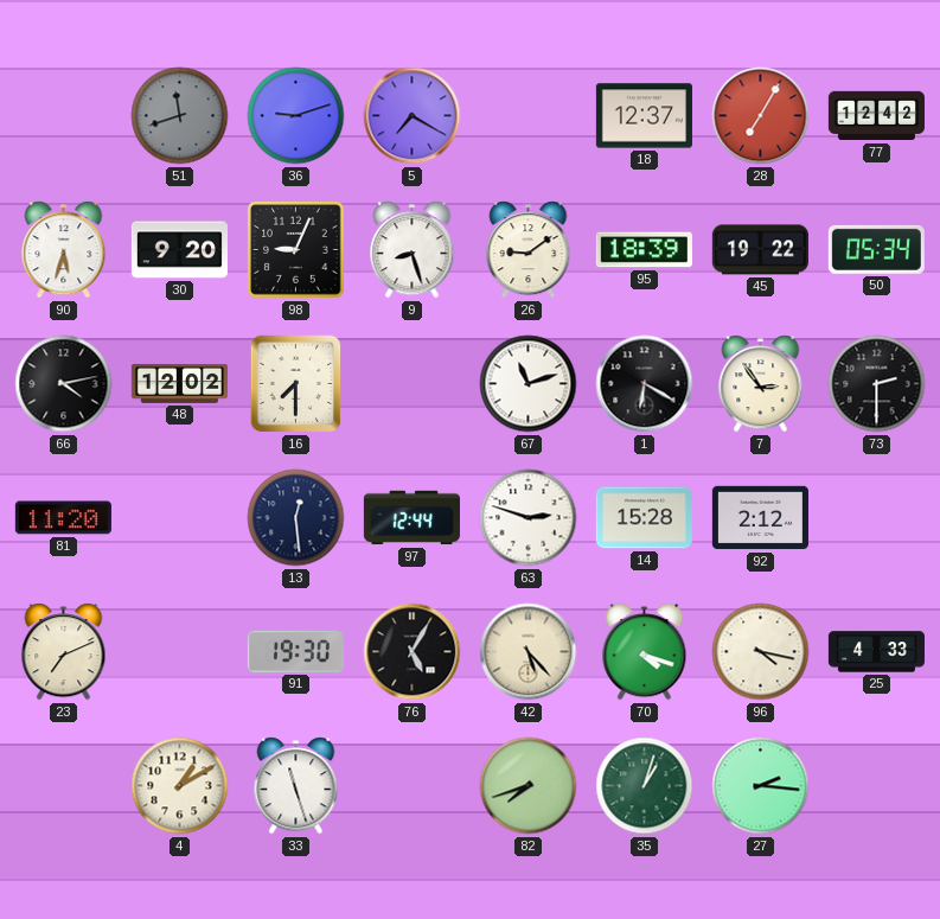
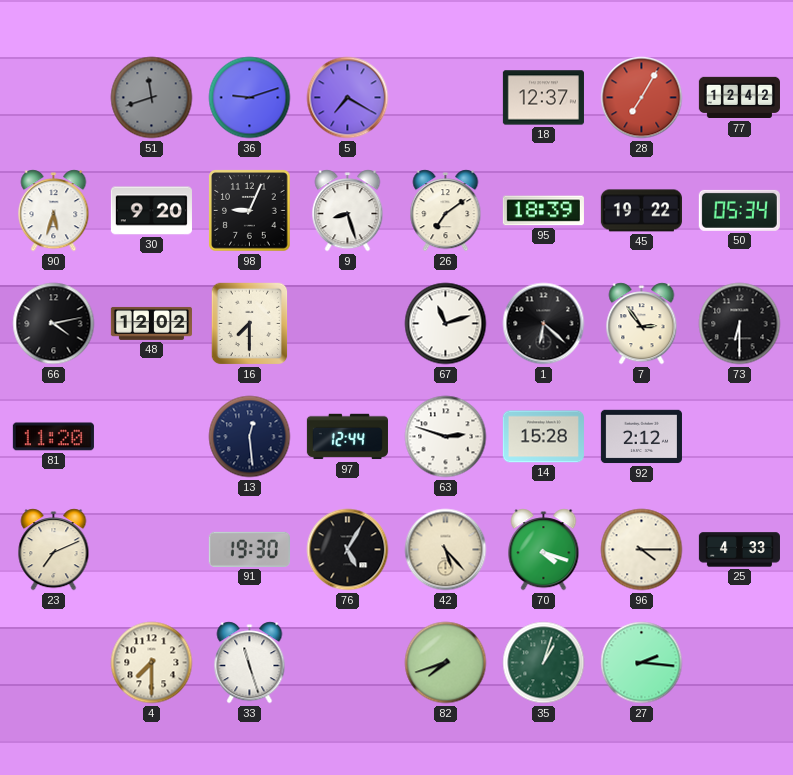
26: 9:09 -> 7:09 (446, 211)
1: 6:20 -> 6:22 (544, 324)
73: 2:30 -> 6:30 (740, 324)
96: 4:17 -> 4:15 (642, 550)
4: 1:10 -> 7:30 (152, 663)
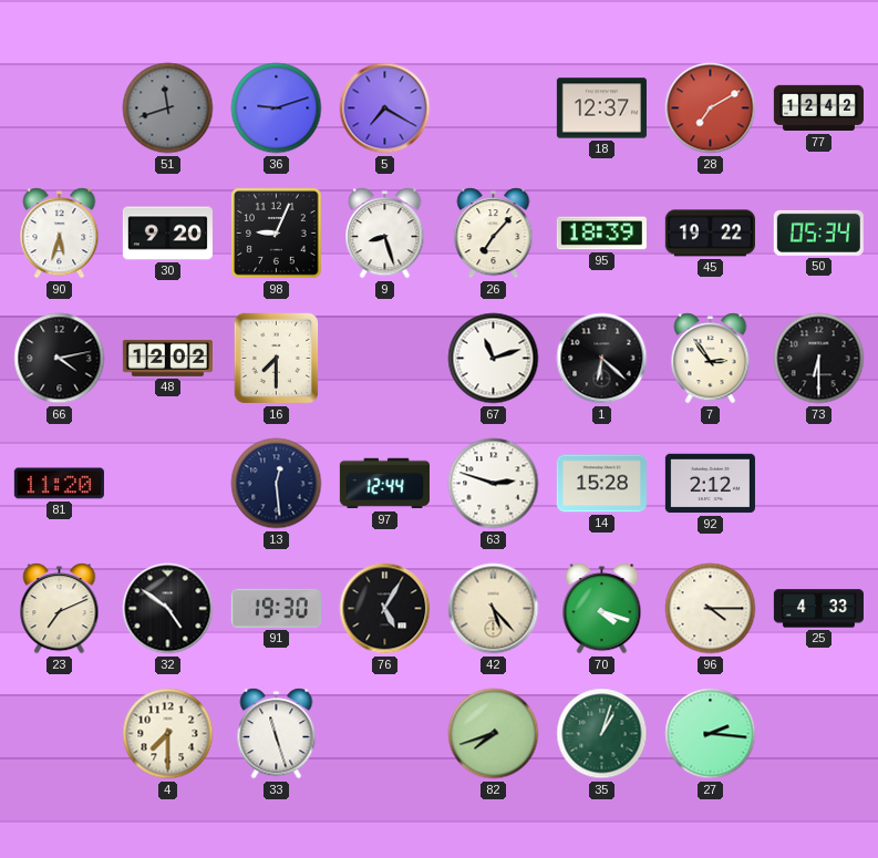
28: 7:05 -> 7:10 (711, 108)
26: 7:09 -> 7:07 (494, 234)
32: none -> 4:51 (168, 609)
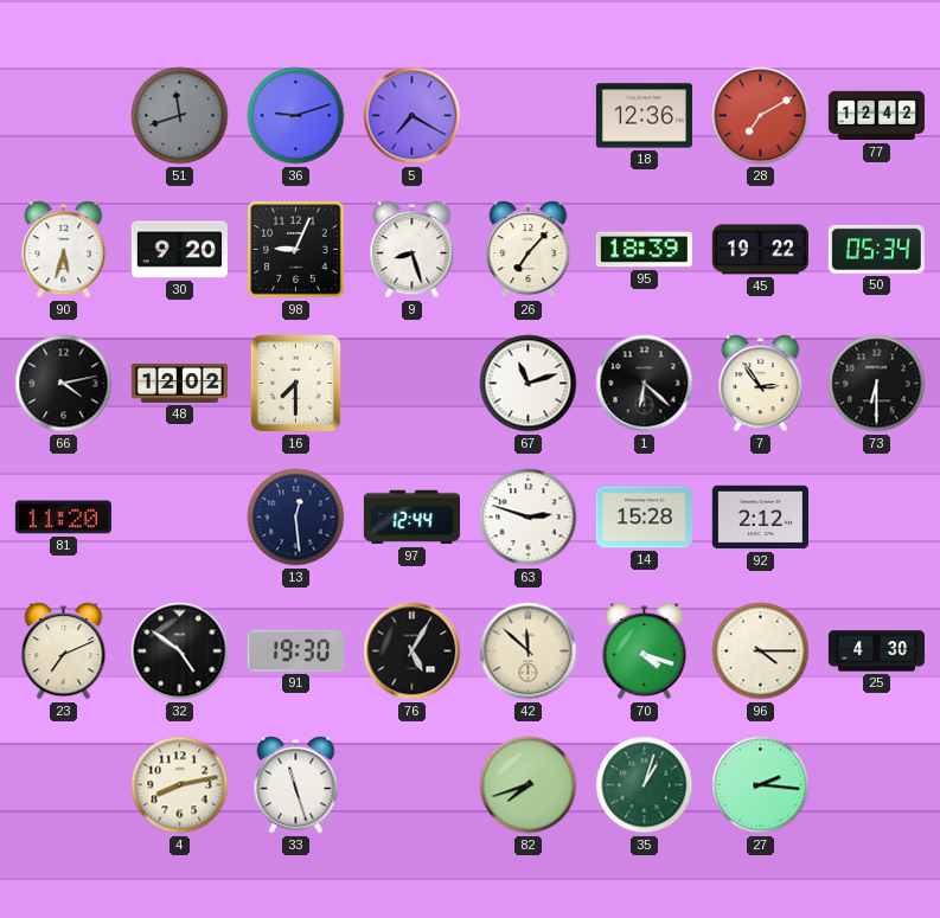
18: 12:37 -> 12:36 (644, 116)
42: 5:23 -> 11:52 (529, 651)
25: 4:33 -> 4:30 (876, 651)
4: 7:30 -> 8:13 (180, 785)
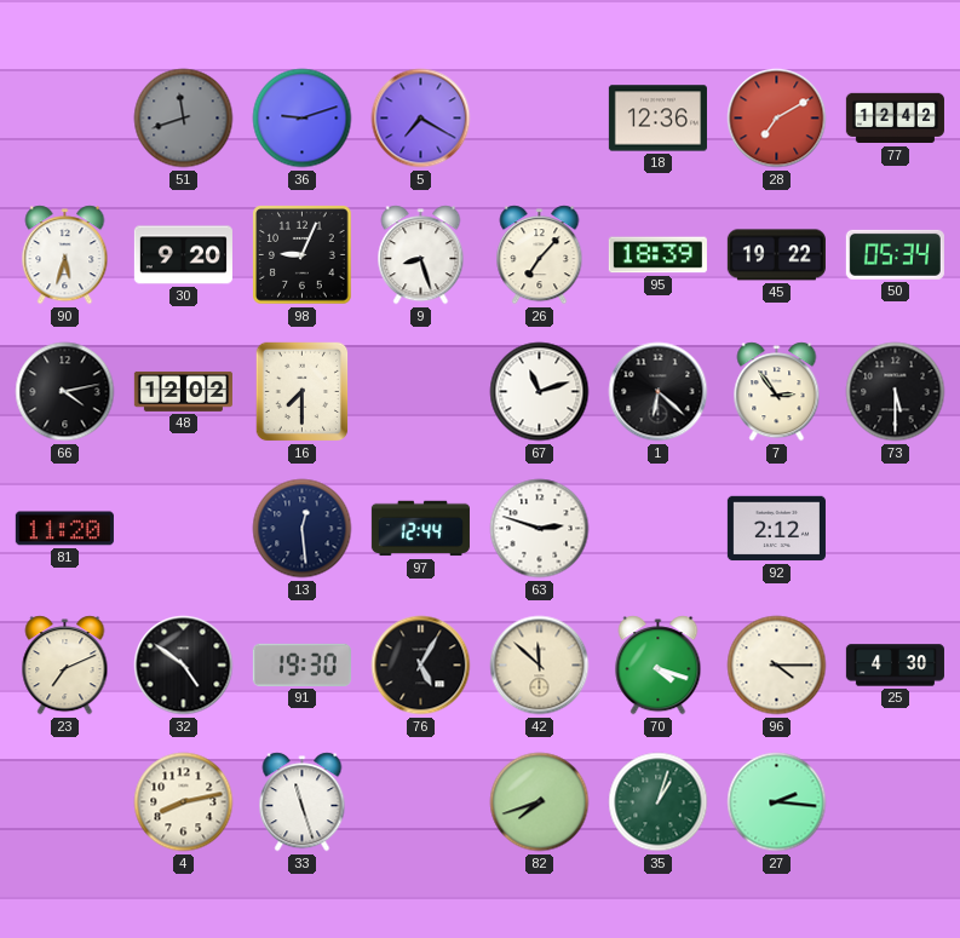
73: 6:30 -> 5:30 (896, 392)
14: 15:28 -> none (644, 518)
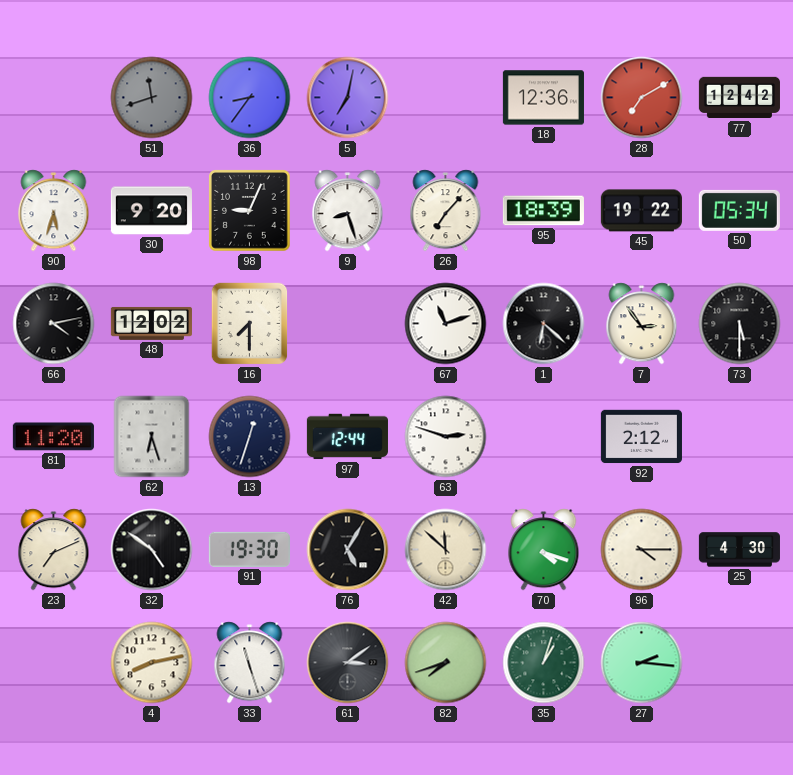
36: 9:12 -> 8:36 (250, 98)
5: 7:20 -> 7:02 (348, 98)
62: none -> 6:27 (152, 437)
13: 12:29 -> 12:33 (250, 437)
61: none -> 3:09 (348, 663)
